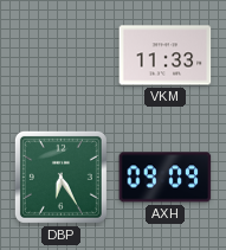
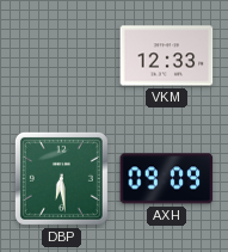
VKM: 11:33 -> 12:33 (167, 56)
DBP: 6:25 -> 6:29 (61, 178)
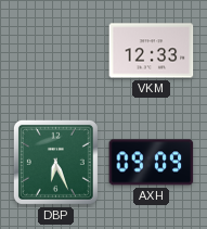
DBP: 6:29 -> 6:26 (55, 162)
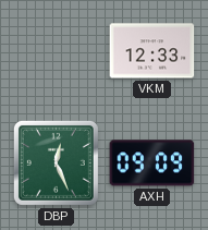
DBP: 6:26 -> 12:26 (56, 162)
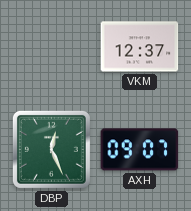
VKM: 12:33 -> 12:37 (140, 47)
AXH: 09:09 -> 09:07 (140, 150)
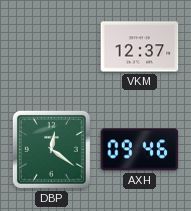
DBP: 12:26 -> 12:21 (51, 149)
AXH: 09:07 -> 09:46 (140, 150)
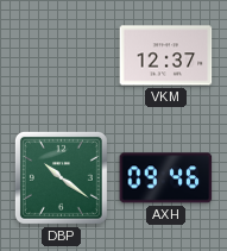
DBP: 12:21 -> 10:21 (61, 177)
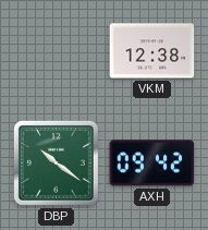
VKM: 12:37 -> 12:38 (152, 51)
AXH: 09:46 -> 09:42 (152, 164)
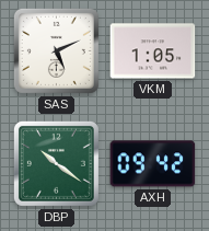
SAS: none -> 5:11 (56, 50)
VKM: 12:38 -> 1:05 (153, 51)
